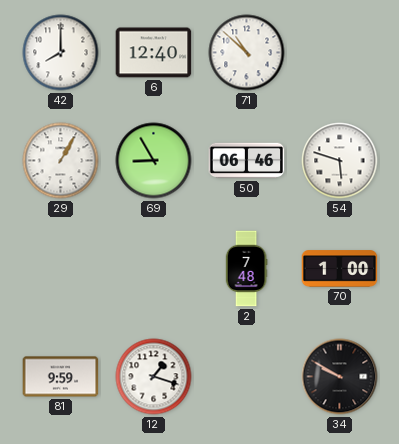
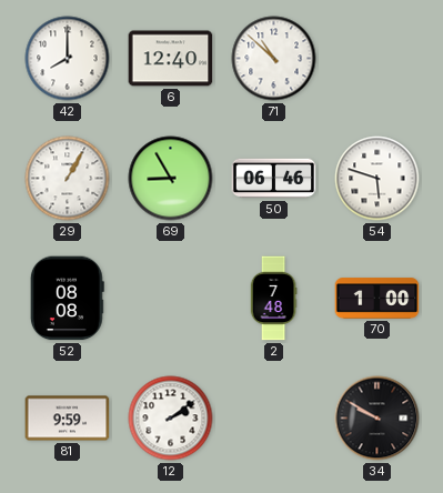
52: none -> 08:08 (67, 299)
12: 1:18 -> 2:09 (171, 419)
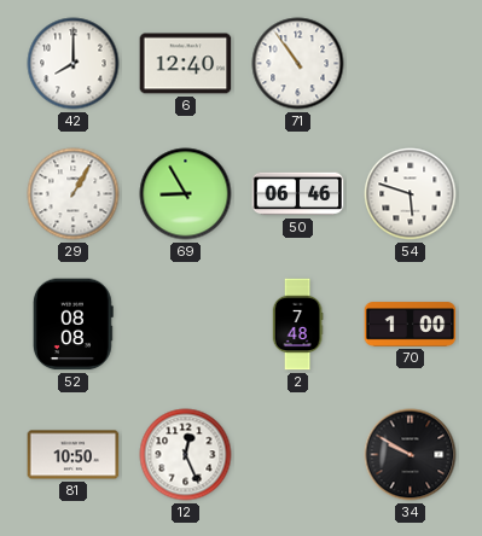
71: 10:52 -> 10:54 (298, 64)
81: 9:59 -> 10:50 (74, 455)
12: 2:09 -> 12:26 (186, 455)
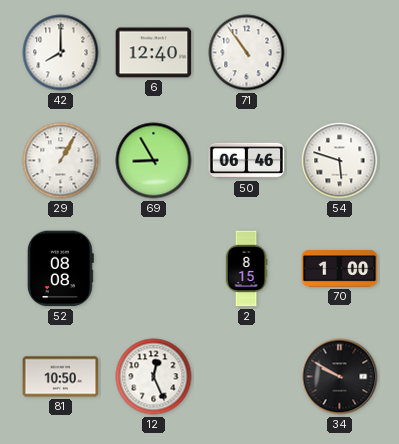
2: 7:48 -> 8:15 (246, 269)
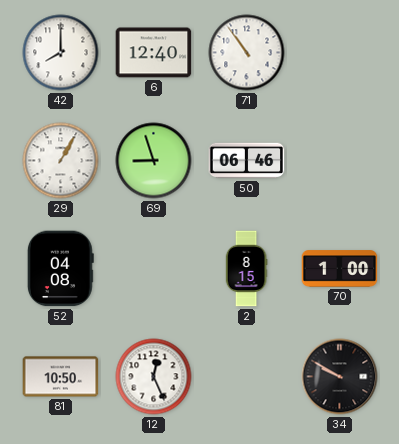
69: 8:55 -> 8:57 (154, 161)
54: 5:48 -> none (340, 161)
52: 08:08 -> 04:08 (60, 269)
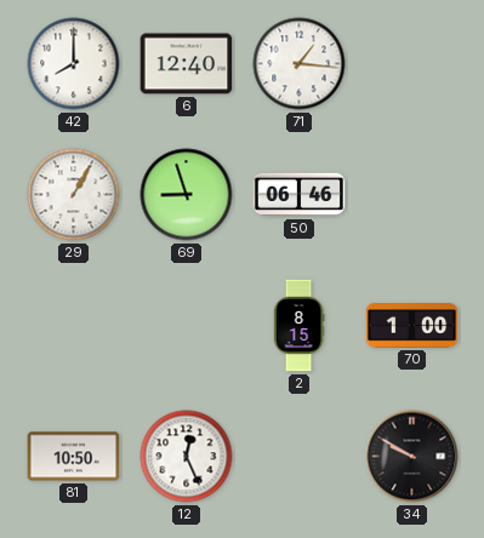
71: 10:54 -> 1:16 (300, 64)
52: 04:08 -> none (60, 269)
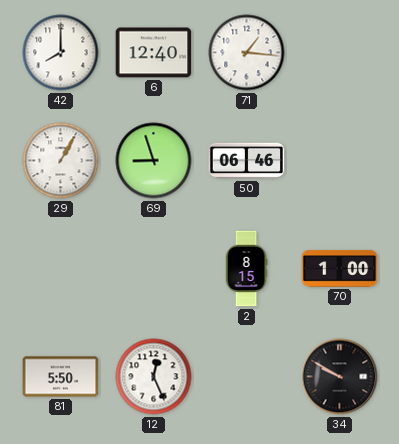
81: 10:50 -> 5:50 (61, 377)
